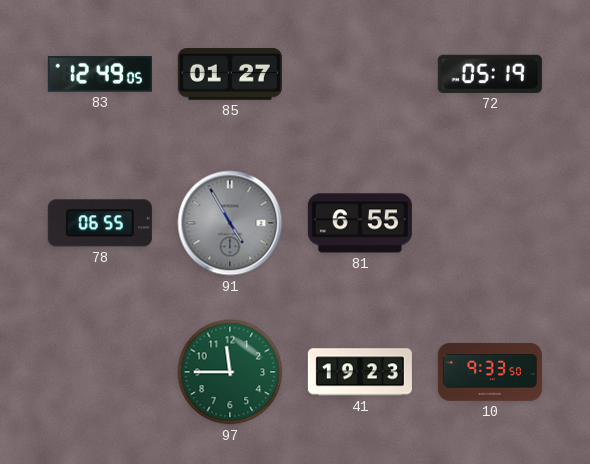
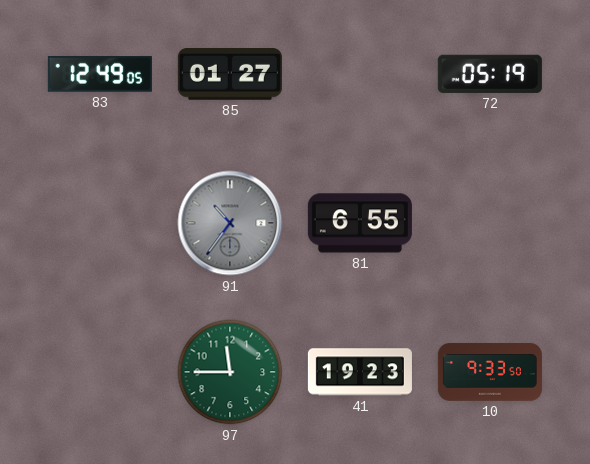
78: 06:55 -> none (100, 223)
91: 4:55 -> 10:36 (230, 223)
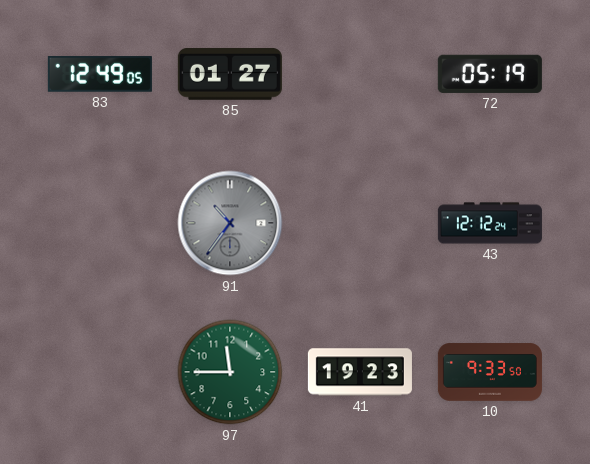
81: 6:55 -> none (360, 223)
43: none -> 12:12 (490, 223)
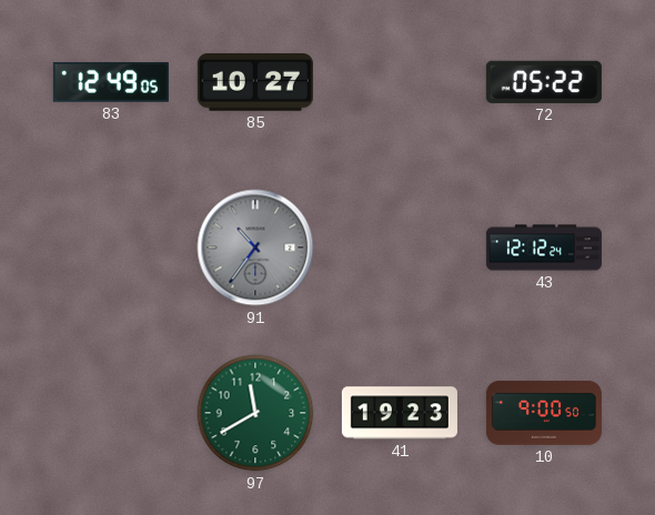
85: 01:27 -> 10:27 (255, 83)
72: 05:19 -> 05:22 (544, 82)
97: 11:45 -> 11:40 (255, 413)
10: 9:33 -> 9:00 (544, 413)
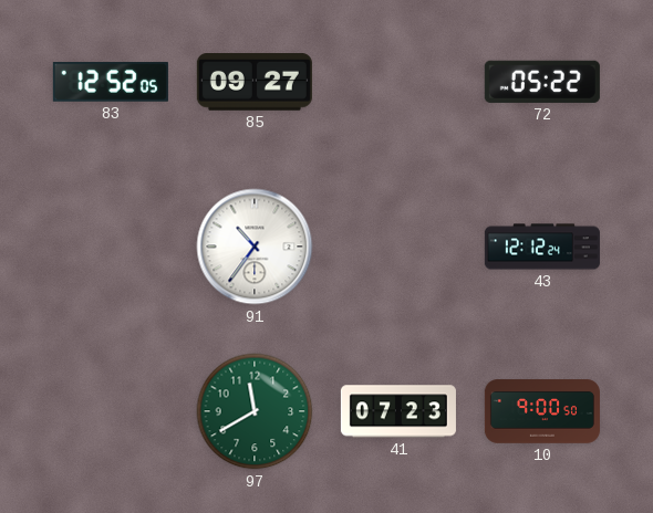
83: 12:49 -> 12:52 (111, 82)
85: 10:27 -> 09:27 (255, 83)
91 dial: grey -> white (255, 247)
41: 19:23 -> 07:23 (398, 411)
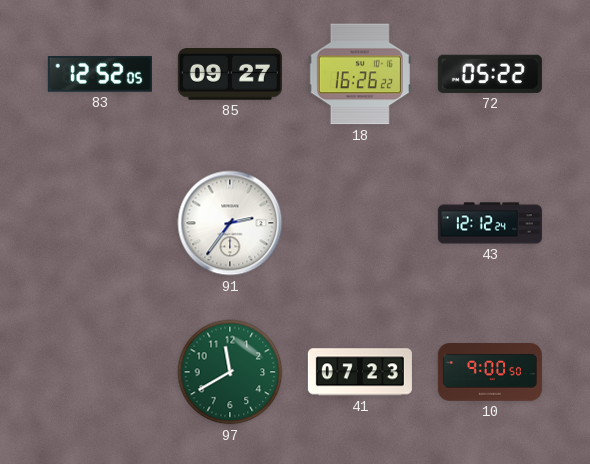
18: none -> 16:26 (360, 74)
91: 10:36 -> 2:36 (230, 223)
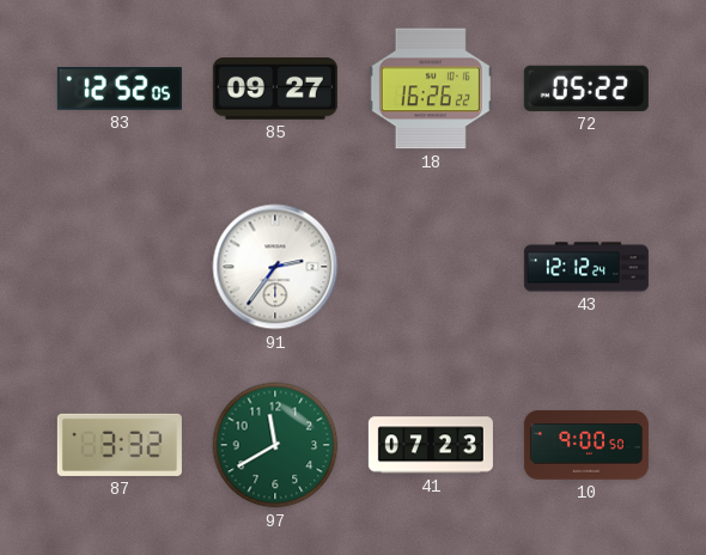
87: none -> 3:32 (120, 445)
